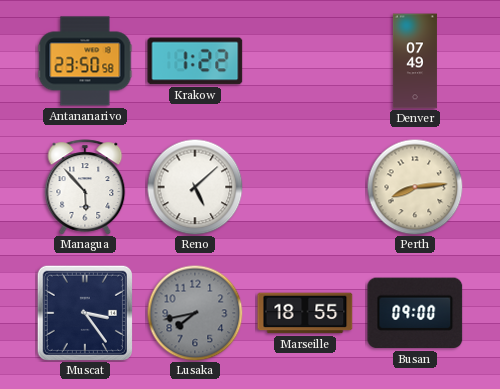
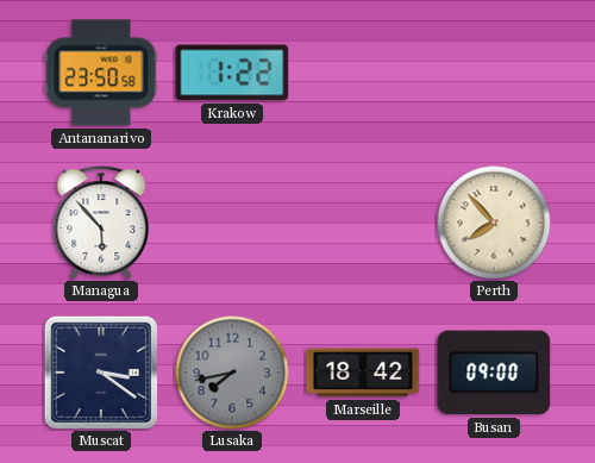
Denver: 07:49 -> none (415, 61)
Reno: 5:08 -> none (195, 187)
Perth: 8:14 -> 7:53 (494, 223)
Muscat: 3:24 -> 3:21 (101, 373)
Marseille: 18:55 -> 18:42 (363, 373)
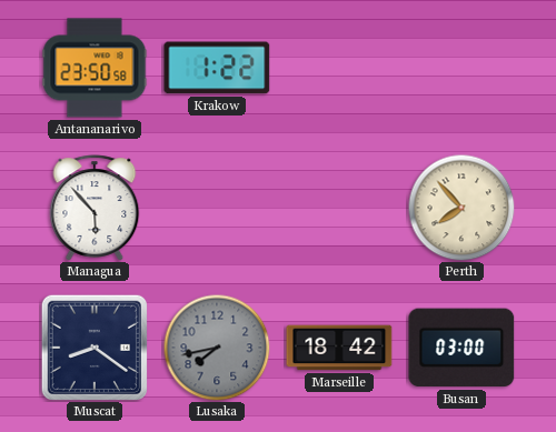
Muscat: 3:21 -> 8:21 (95, 348)
Busan: 09:00 -> 03:00 (461, 348)
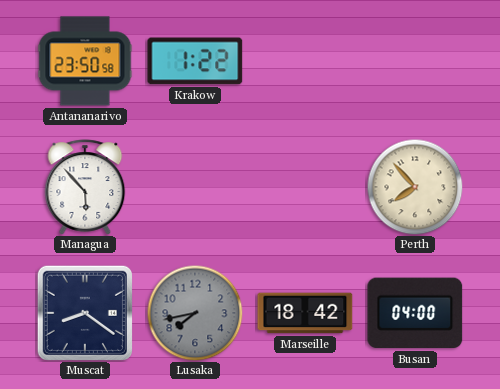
Busan: 03:00 -> 04:00 (415, 313)
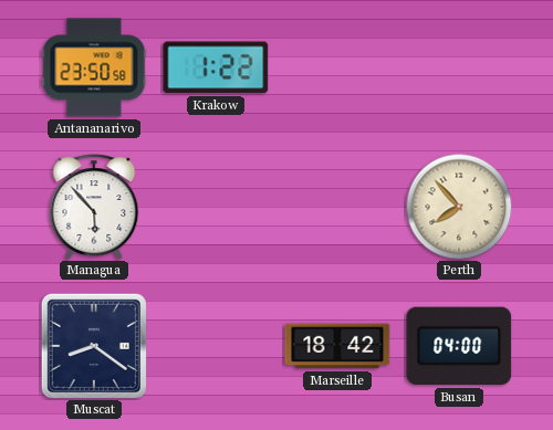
Lusaka: 7:43 -> none (195, 313)
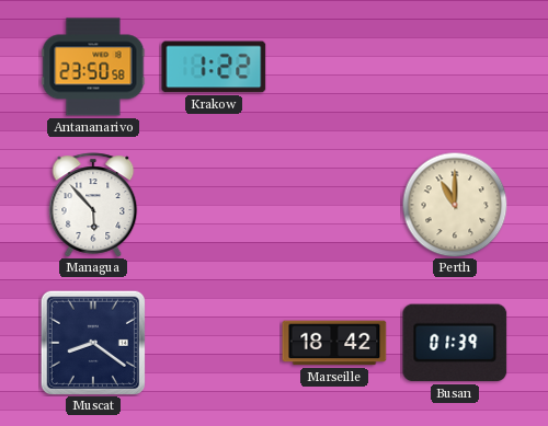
Perth: 7:53 -> 11:00 (455, 205)
Busan: 04:00 -> 01:39 (455, 343)
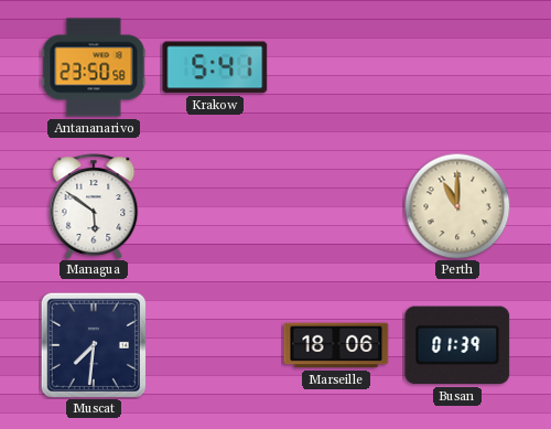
Krakow: 1:22 -> 5:41 (215, 67)
Managua: 5:53 -> 5:51 (94, 206)
Muscat: 8:21 -> 7:31 (94, 345)
Marseille: 18:42 -> 18:06 (336, 345)
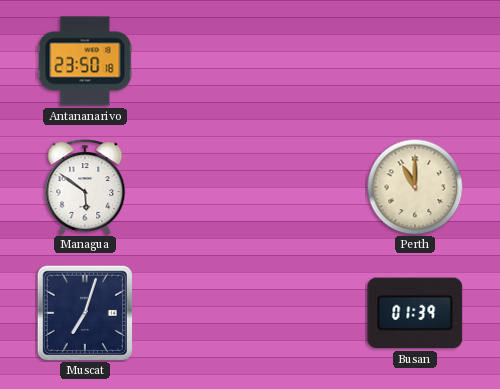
Antananarivo: 23:50:58 -> 23:50:18 (85, 61)
Krakow: 5:41 -> none (215, 67)
Muscat: 7:31 -> 7:03 (85, 313)
Marseille: 18:06 -> none (336, 345)
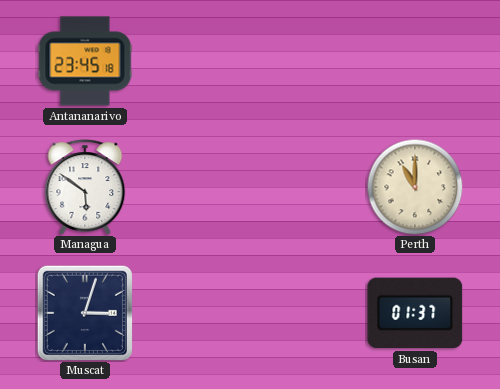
Antananarivo: 23:50 -> 23:45 (85, 61)
Muscat: 7:03 -> 3:03 (85, 313)
Busan: 01:39 -> 01:37 (415, 313)
